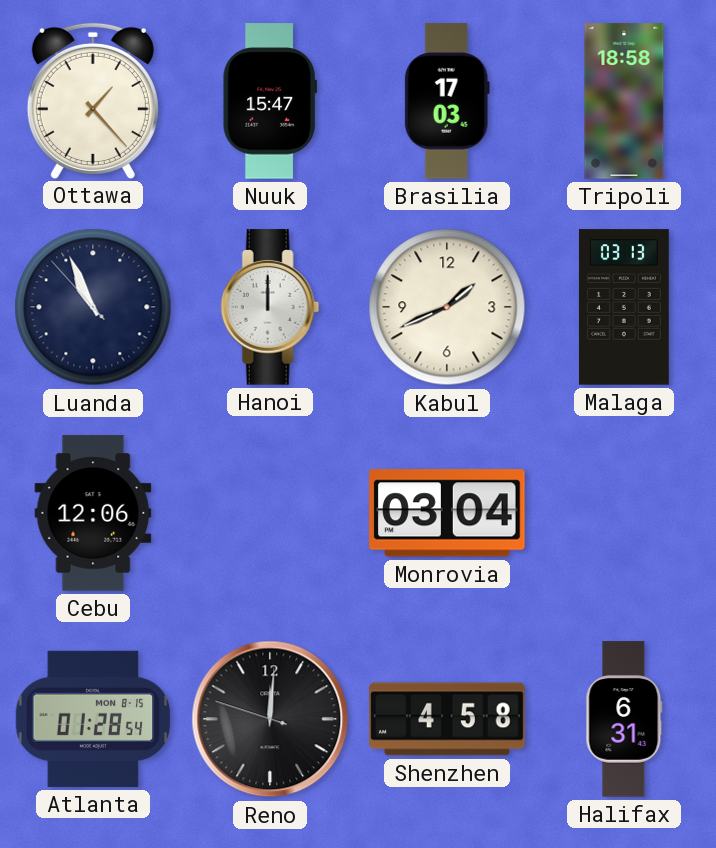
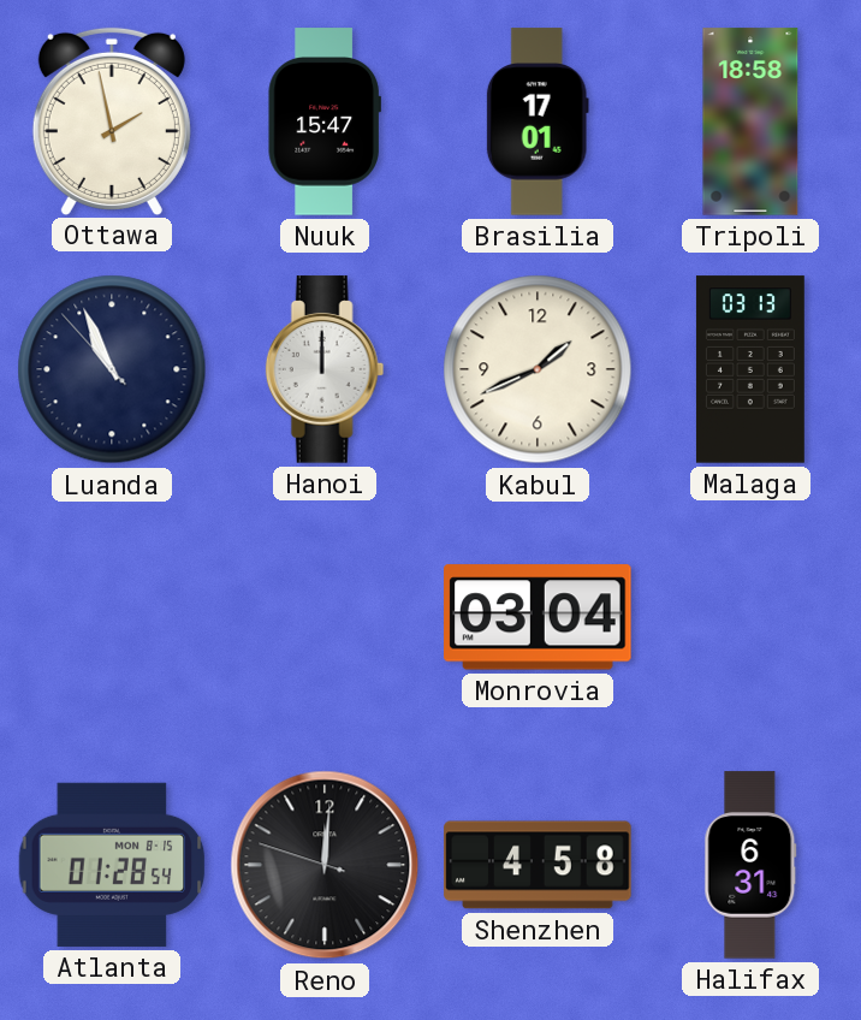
Ottawa: 1:23 -> 1:58 (112, 120)
Brasilia: 17:03 -> 17:01 (538, 121)
Cebu: 12:06 -> none (93, 513)
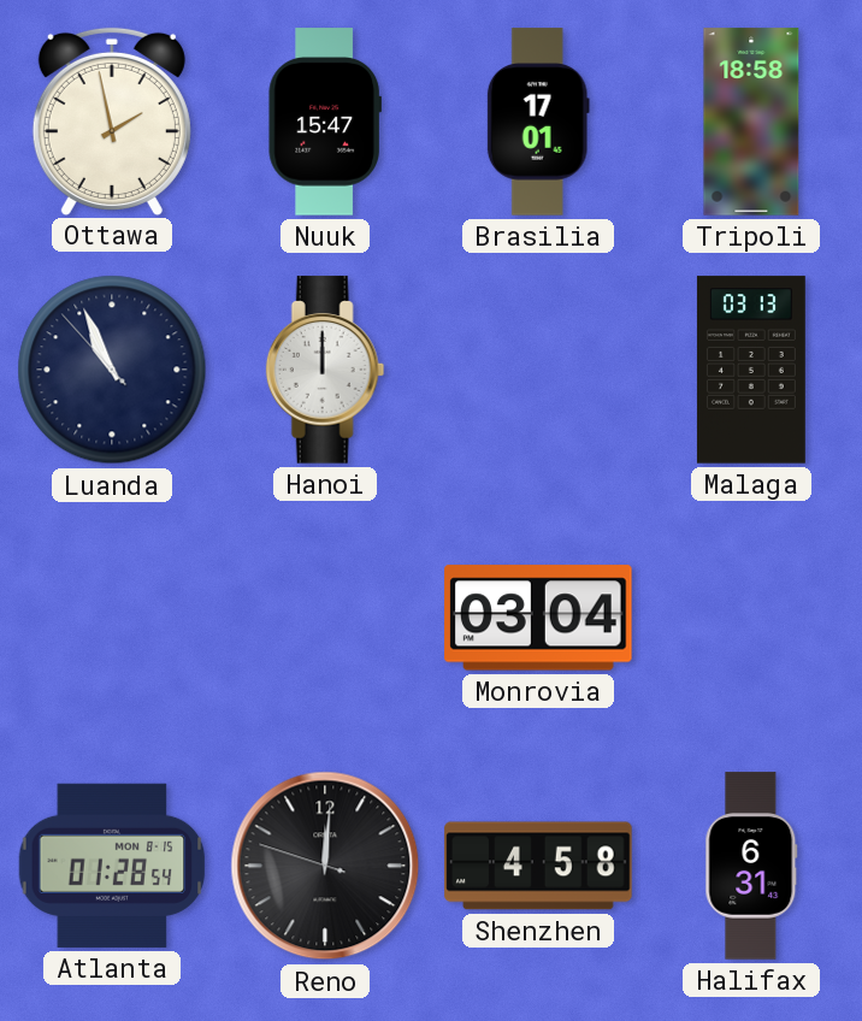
Kabul: 1:41 -> none (538, 369)
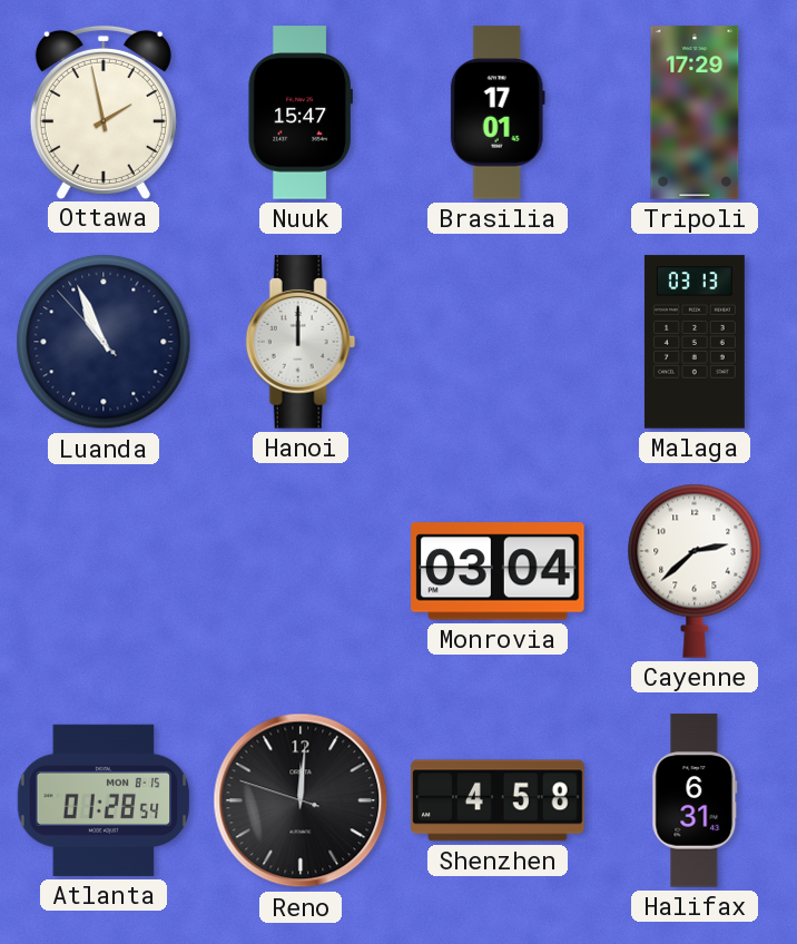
Tripoli: 18:58 -> 17:29 (695, 112)
Cayenne: none -> 2:38 (695, 571)
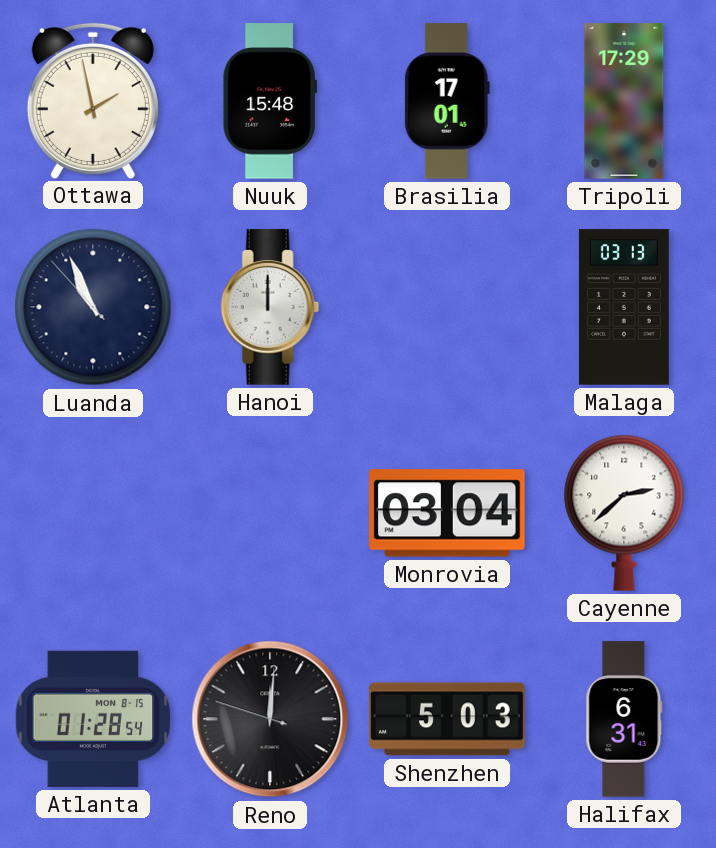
Nuuk: 15:47 -> 15:48 (270, 101)
Shenzhen: 4:58 -> 5:03 (447, 719)
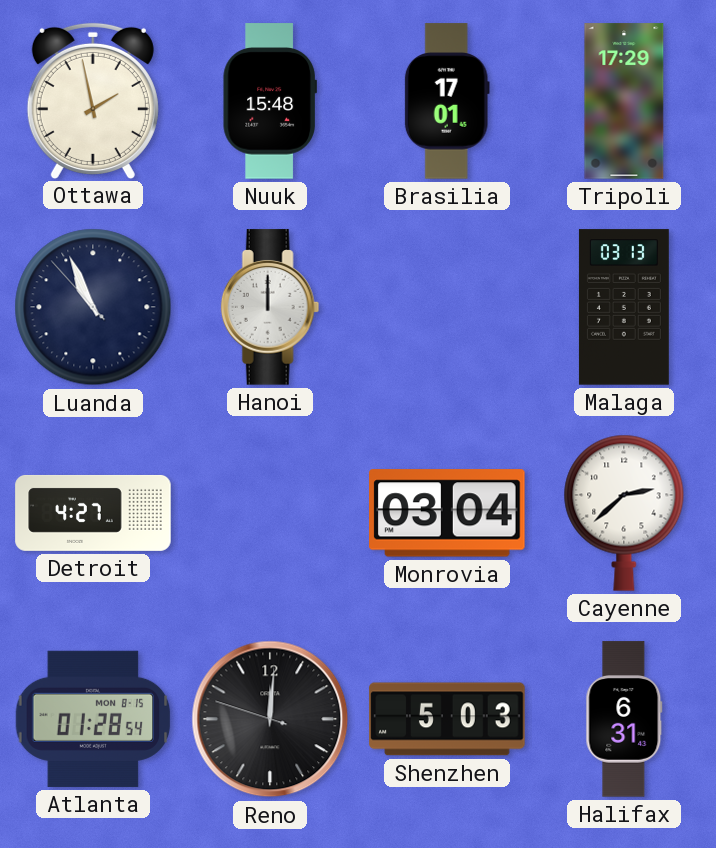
Detroit: none -> 4:27 (93, 513)
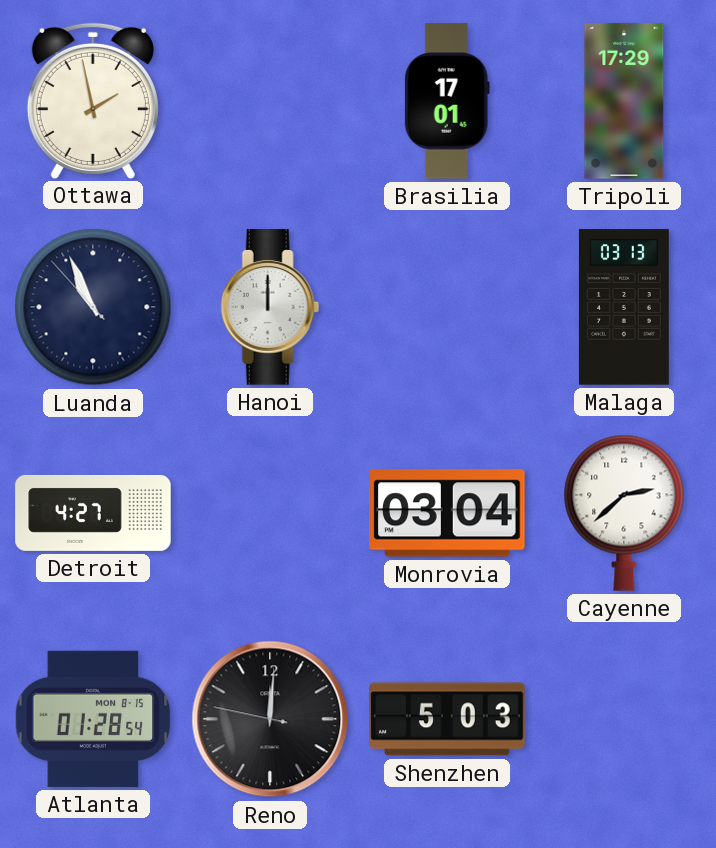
Nuuk: 15:48 -> none (270, 101)
Reno: 12:00:48 -> 12:00:47 (270, 719)
Halifax: 6:31 -> none (624, 719)
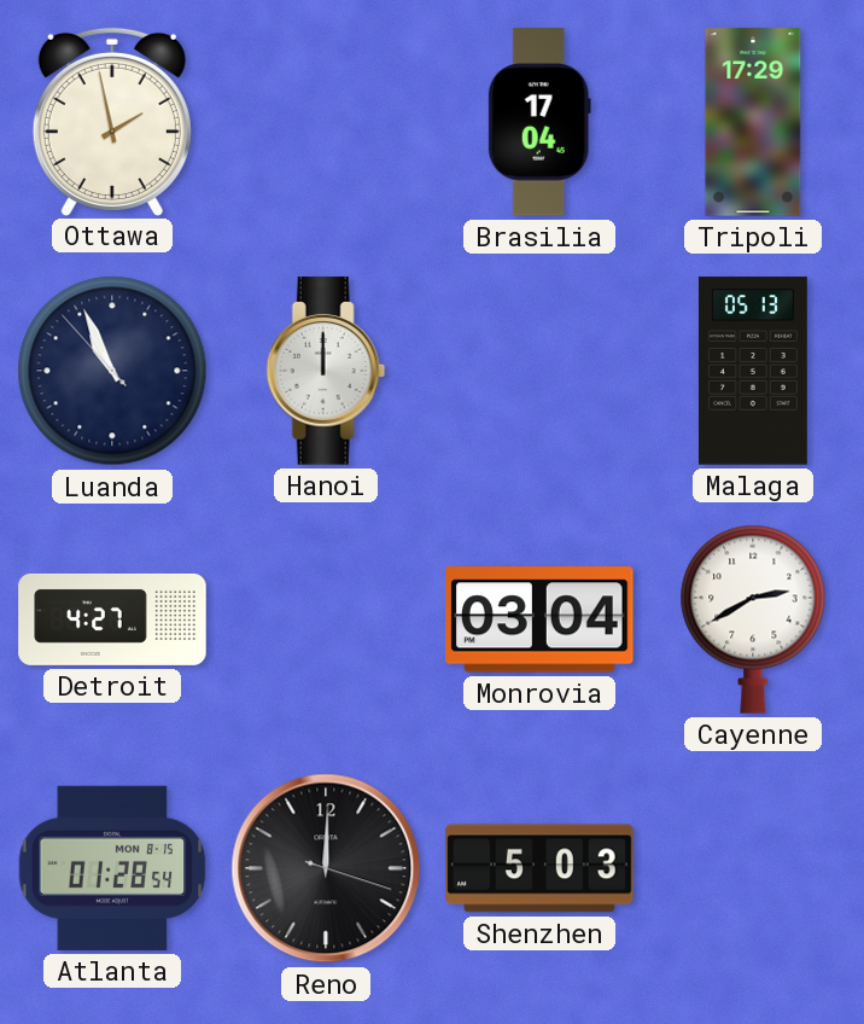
Brasilia: 17:01 -> 17:04 (539, 122)
Malaga: 03:13 -> 05:13 (753, 371)
Cayenne: 2:38 -> 2:40 (753, 619)
Reno: 12:00:47 -> 12:00:18 (326, 868)
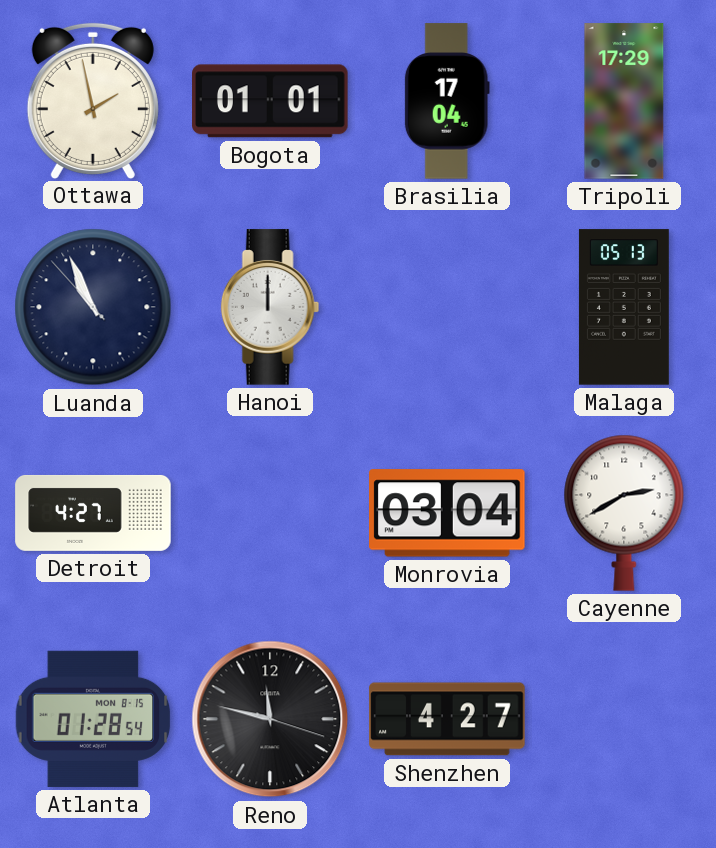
Bogota: none -> 01:01 (270, 101)
Reno: 12:00 -> 11:47 (270, 719)
Shenzhen: 5:03 -> 4:27 (447, 719)
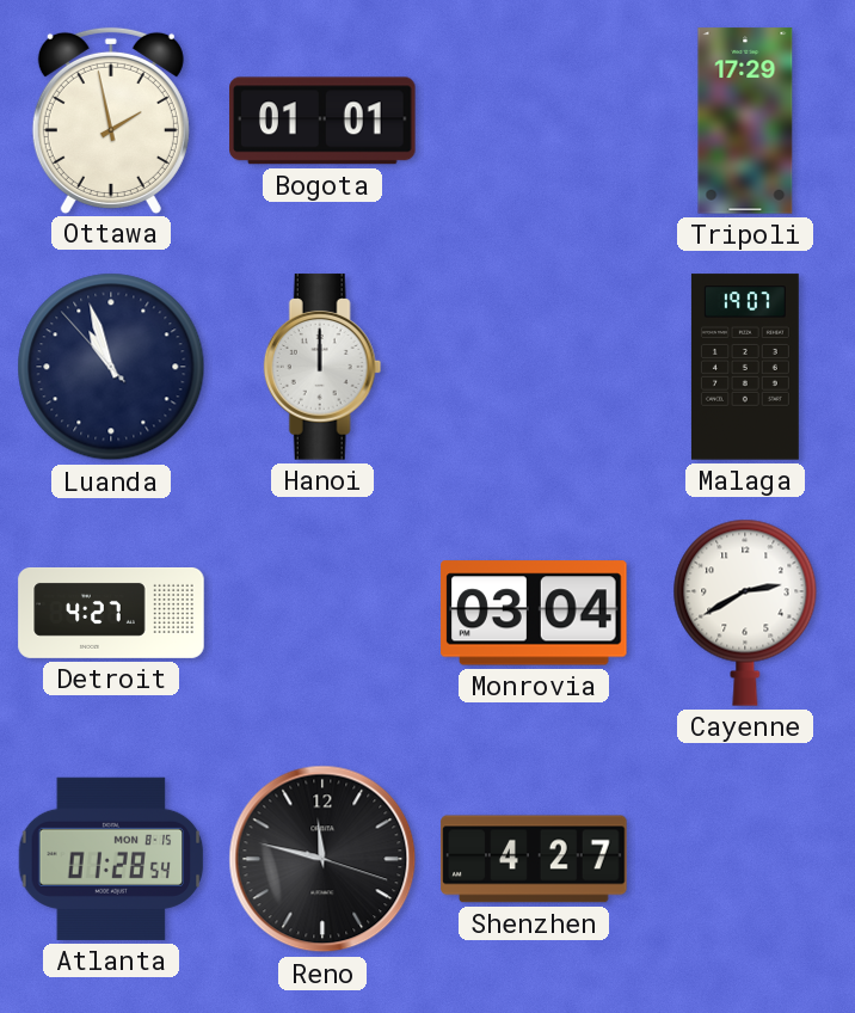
Brasilia: 17:04 -> none (447, 101)
Luanda: 10:55 -> 10:56 (111, 367)
Malaga: 05:13 -> 19:07 (745, 367)
